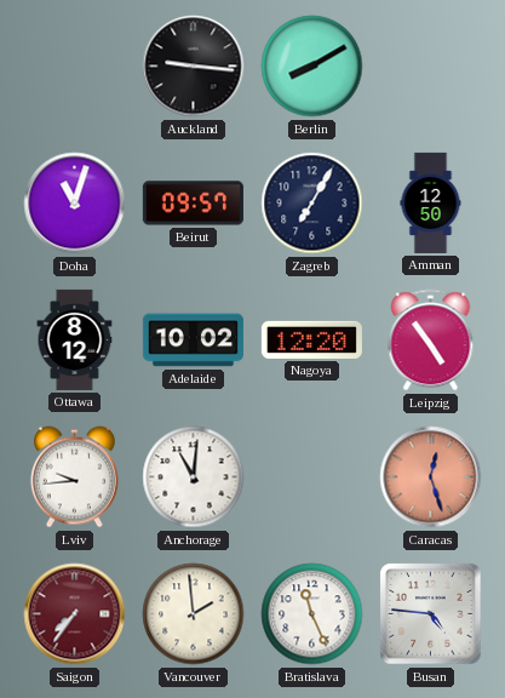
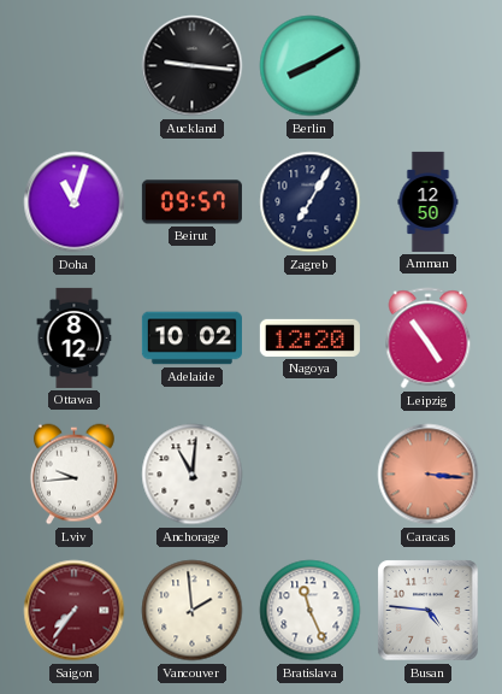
Caracas: 12:27 -> 3:16 (429, 475)
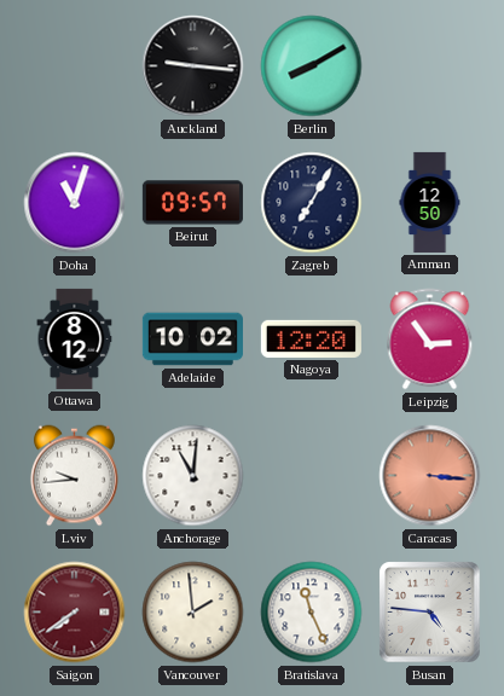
Leipzig: 4:54 -> 2:54 (430, 340)
Saigon: 7:36 -> 7:39 (75, 613)
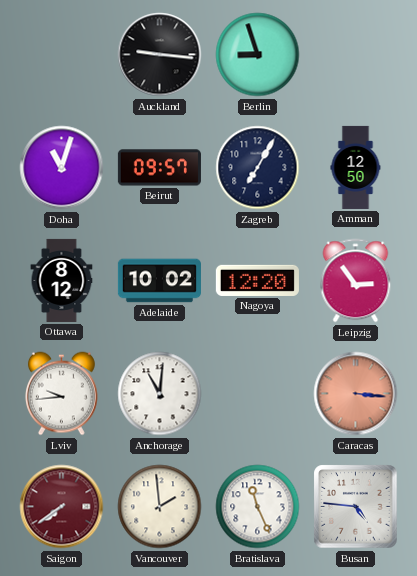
Berlin: 8:10 -> 8:57 (258, 55)
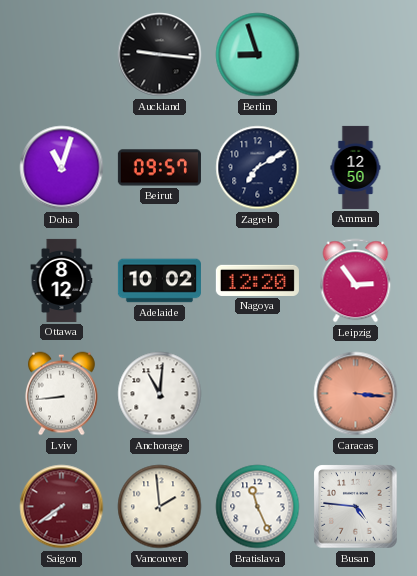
Zagreb: 7:05 -> 7:10 (258, 168)
Lviv: 9:44 -> 8:44 (61, 394)
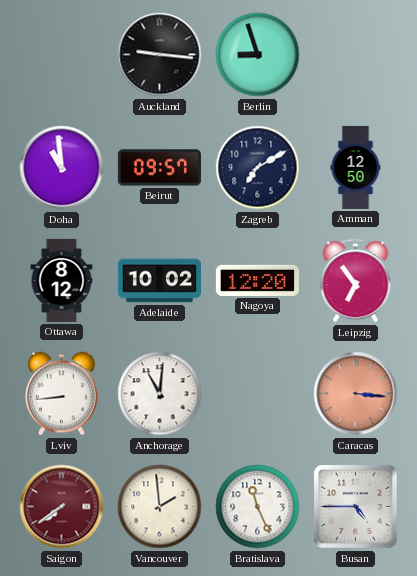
Doha: 11:03 -> 10:59 (62, 168)
Leipzig: 2:54 -> 6:54 (356, 281)
Busan: 4:46 -> 4:45 (356, 507)
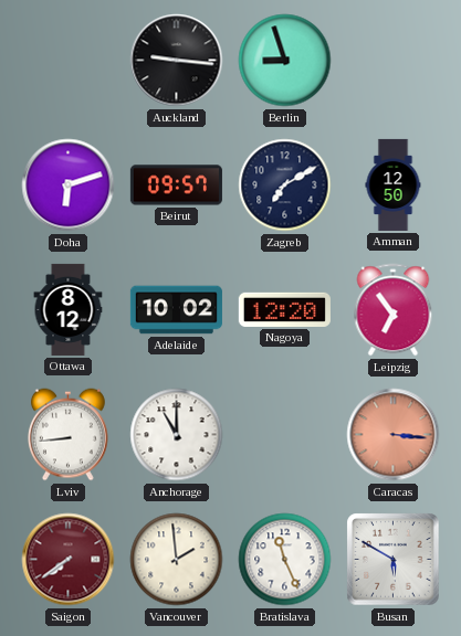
Doha: 10:59 -> 6:12 (69, 185)
Anchorage: 11:01 -> 11:00 (177, 435)
Busan: 4:45 -> 5:50 (394, 560)
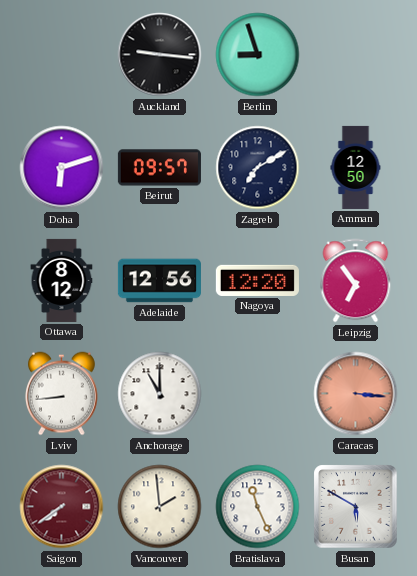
Adelaide: 10:02 -> 12:56 (159, 281)
